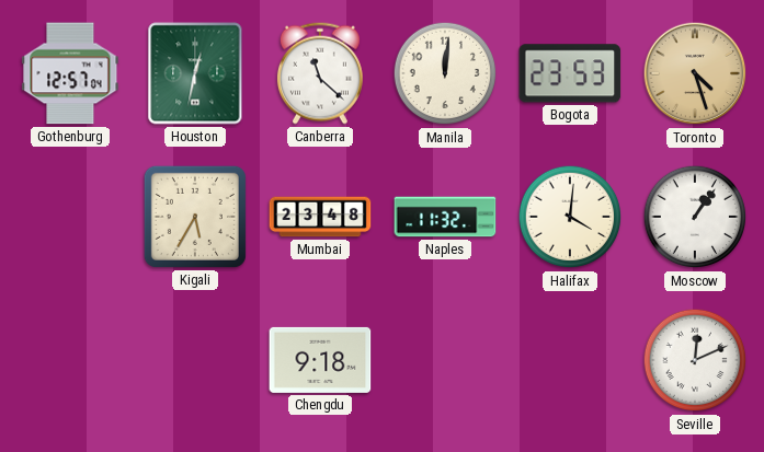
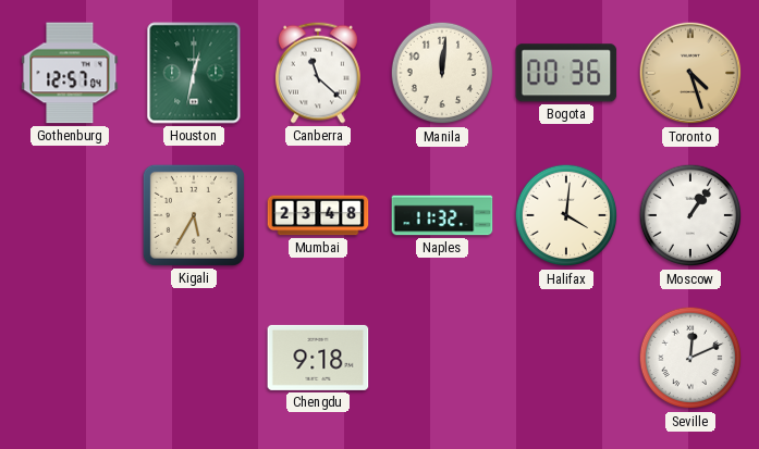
Bogota: 23:53 -> 00:36 (566, 73)
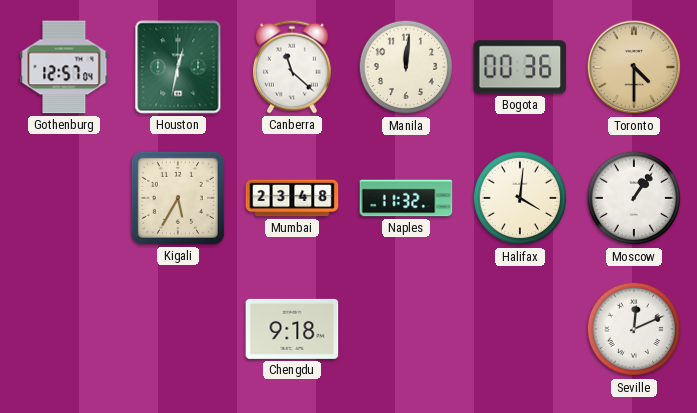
Toronto: 4:27 -> 4:30 (634, 67)
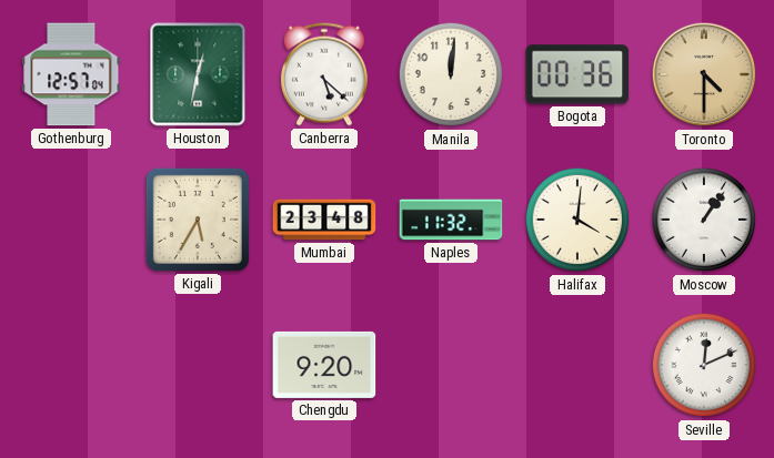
Canberra: 11:22 -> 5:22 (324, 74)
Chengdu: 9:18 -> 9:20 (324, 365)
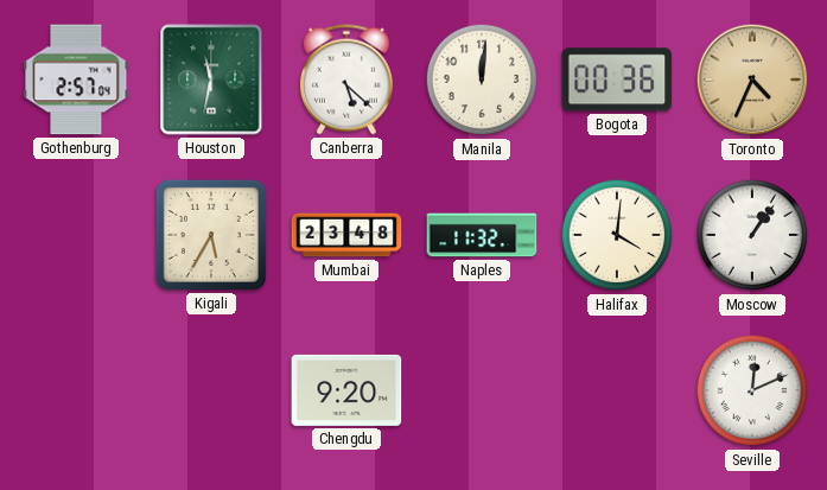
Gothenburg: 12:57 -> 2:57 (76, 79)
Houston: 12:32 -> 11:32 (211, 79)
Toronto: 4:30 -> 4:34 (752, 79)
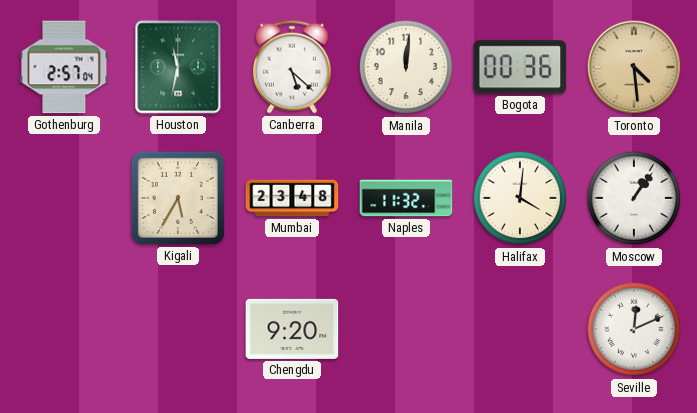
Toronto: 4:34 -> 4:29 (634, 67)
